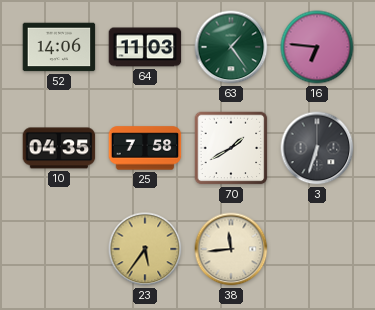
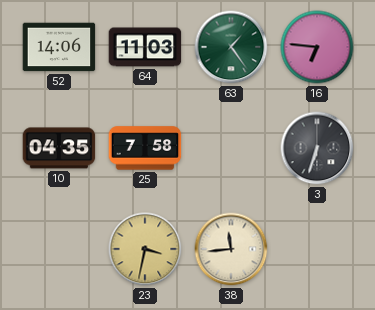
70: 1:40 -> none (231, 148)
23: 5:36 -> 3:32 (145, 249)
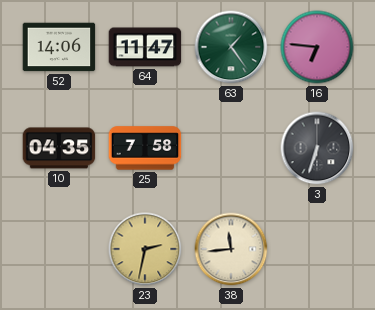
64: 11:03 -> 11:47 (145, 47)
23: 3:32 -> 2:32 (145, 249)
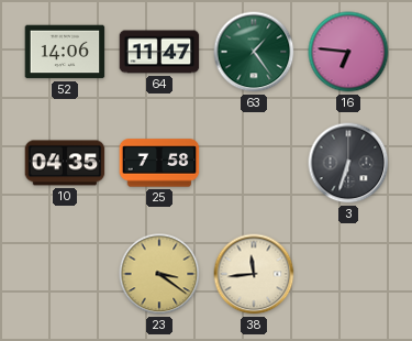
23: 2:32 -> 3:21 (159, 274)
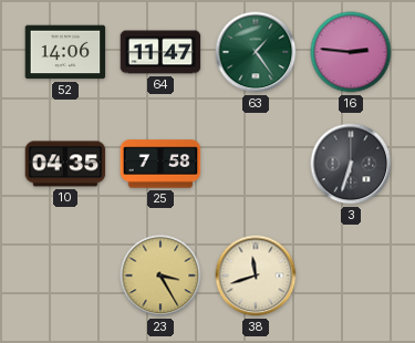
16: 6:46 -> 2:46 (351, 52)
23: 3:21 -> 3:25 (160, 276)
38: 11:44 -> 11:42 (256, 276)
